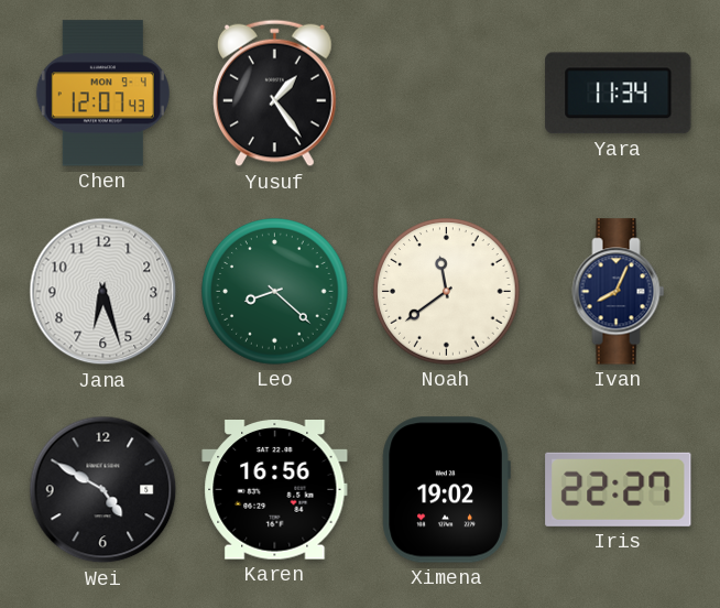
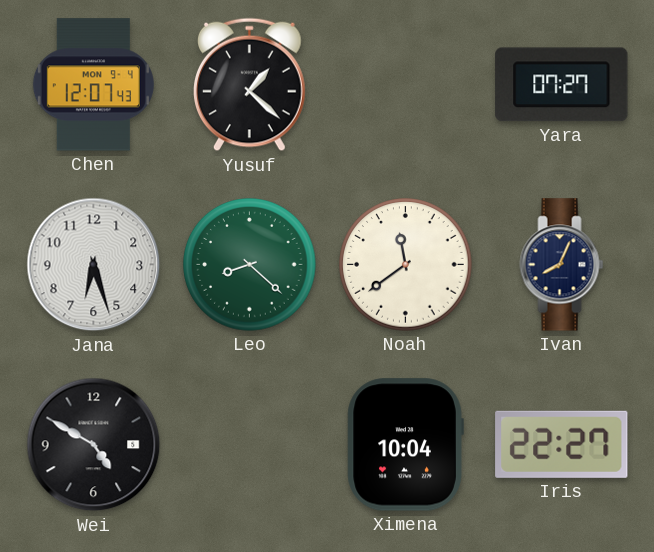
Yusuf: 1:24 -> 1:22 (249, 85)
Yara: 11:34 -> 07:27 (562, 85)
Karen: 16:56 -> none (275, 490)
Ximena: 19:02 -> 10:04 (405, 445)
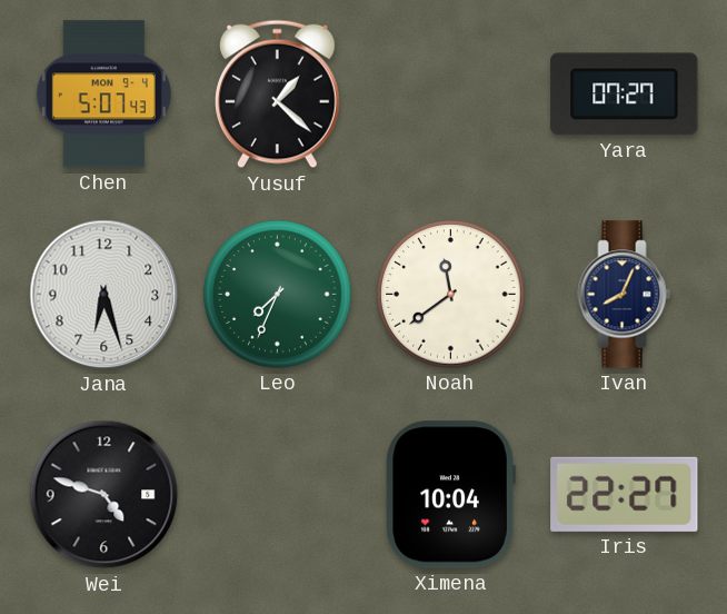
Chen: 12:07 -> 5:07 (103, 95)
Leo: 8:22 -> 7:34 (278, 295)
Wei: 4:50 -> 4:48 (104, 495)
